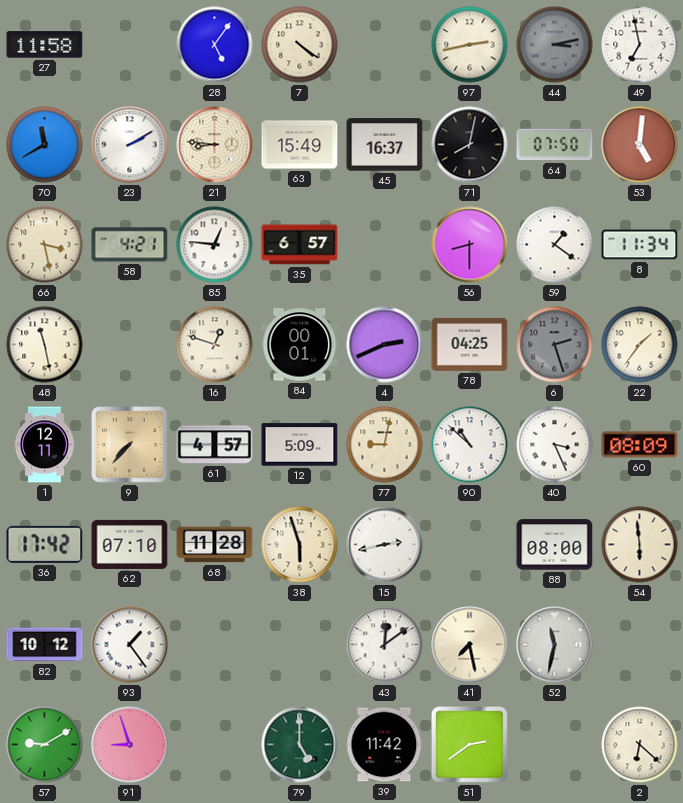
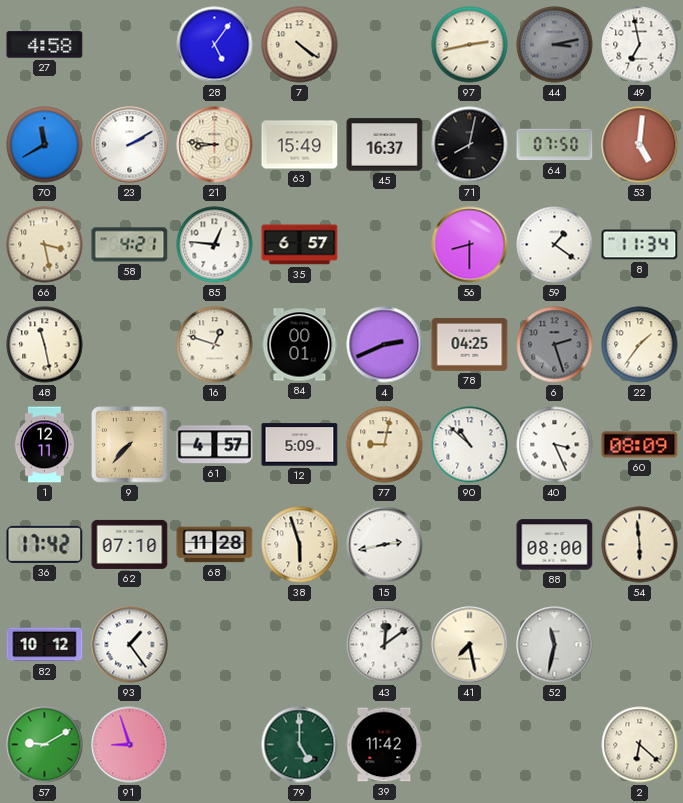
27: 11:58 -> 4:58 (45, 45)
51: 2:39 -> none (470, 745)
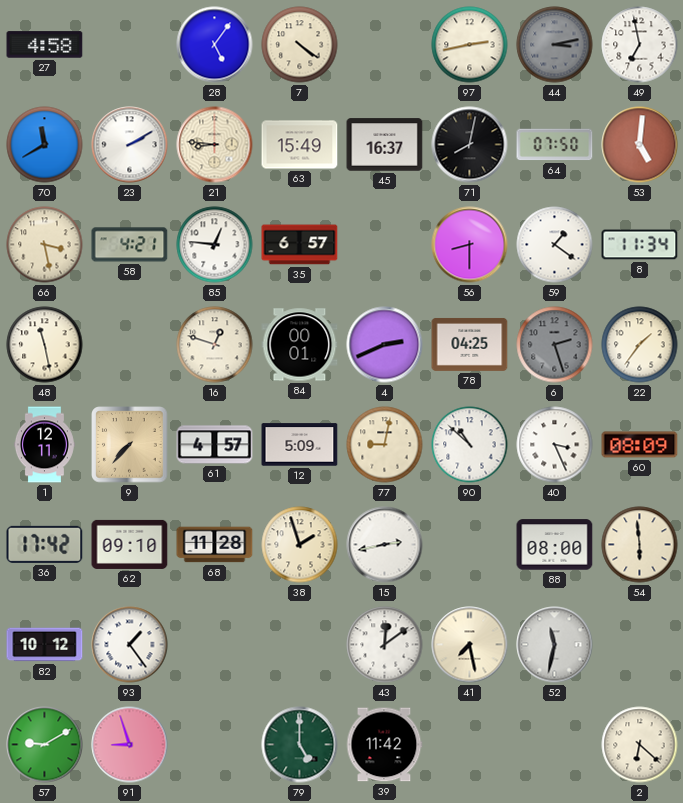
62: 07:10 -> 09:10 (130, 544)
38: 5:57 -> 1:57 (300, 545)
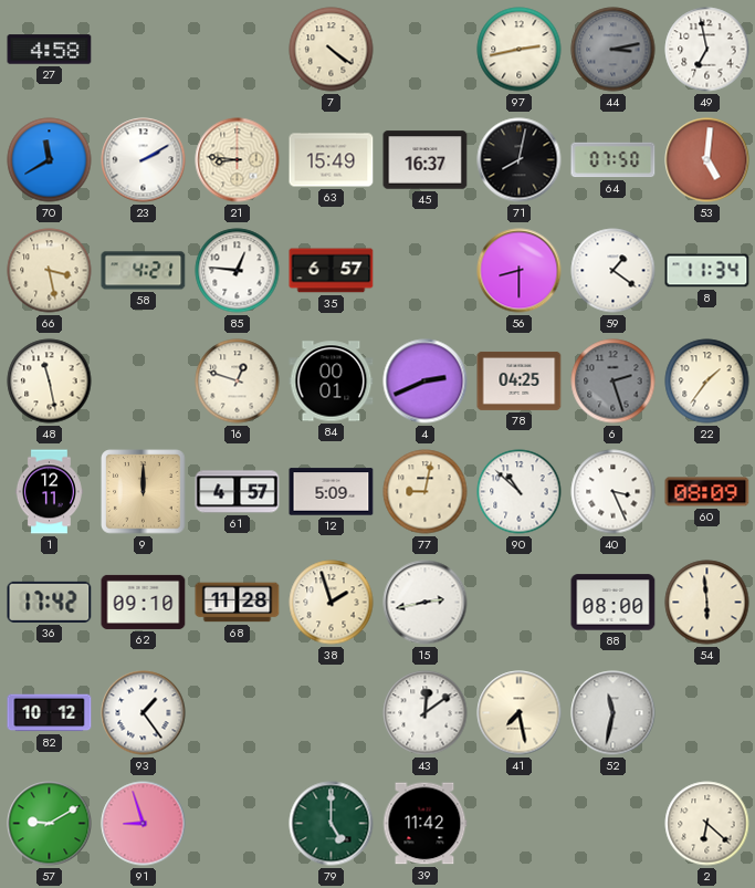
28: 5:06 -> none (215, 45)
9: 7:37 -> 12:00 (144, 492)
